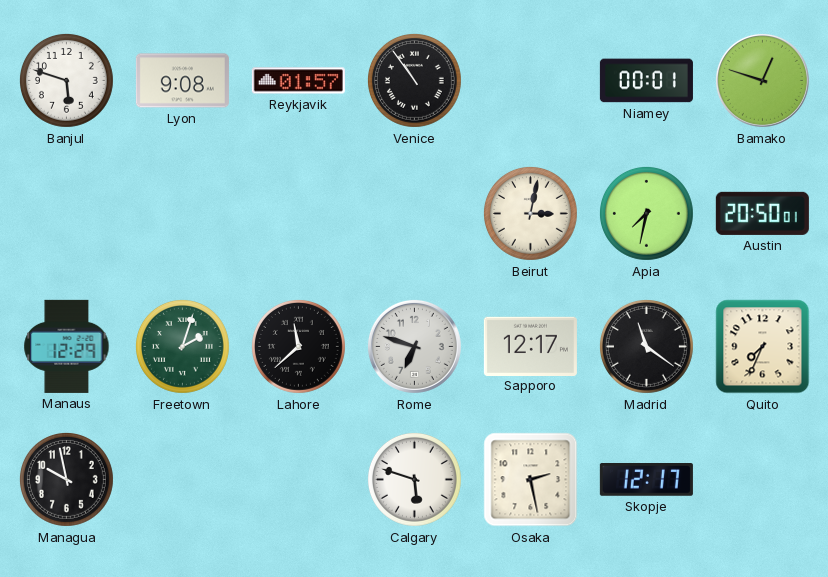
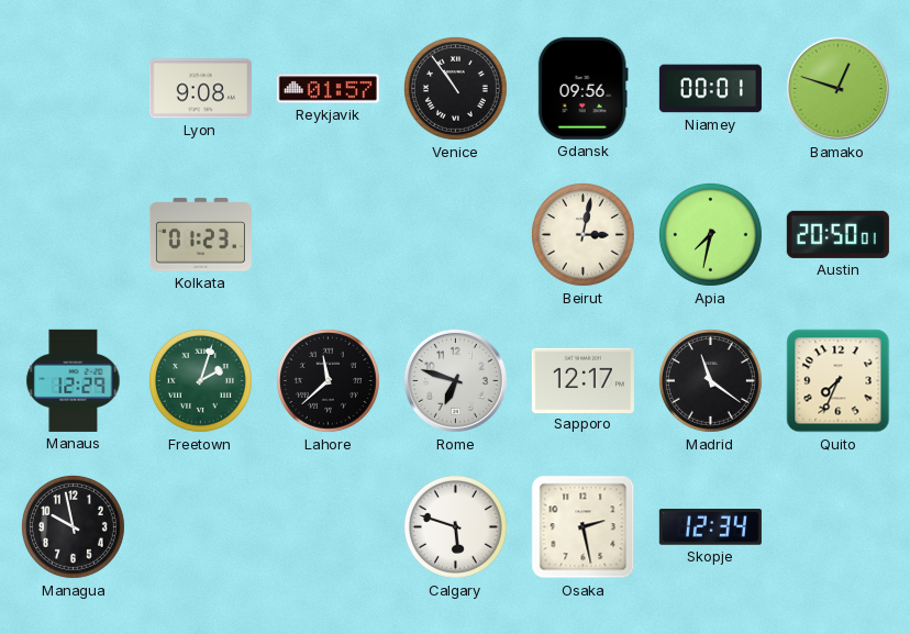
Banjul: 5:48 -> none (66, 80)
Gdansk: none -> 09:56 (582, 88)
Kolkata: none -> 01:23 (200, 235)
Skopje: 12:17 -> 12:34 (710, 527)
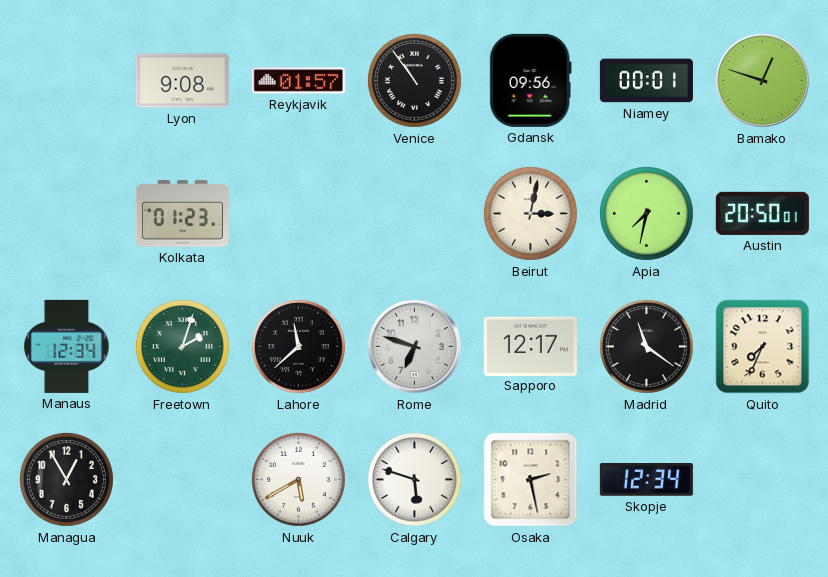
Manaus: 12:29 -> 12:34 (67, 346)
Managua: 9:58 -> 12:55 (66, 479)
Nuuk: none -> 5:40 (298, 479)
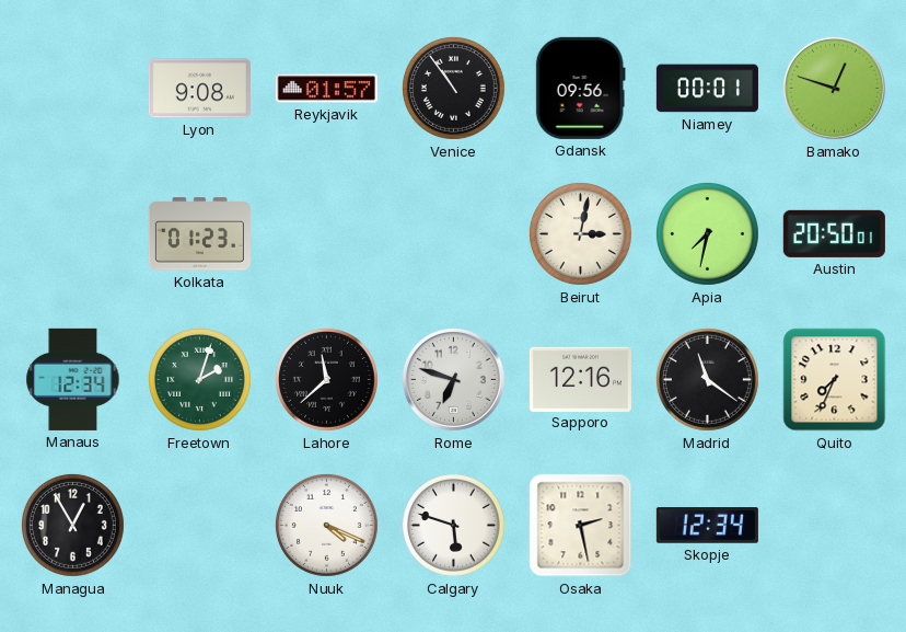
Sapporo: 12:17 -> 12:16 (580, 379)
Nuuk: 5:40 -> 4:19 (326, 525)
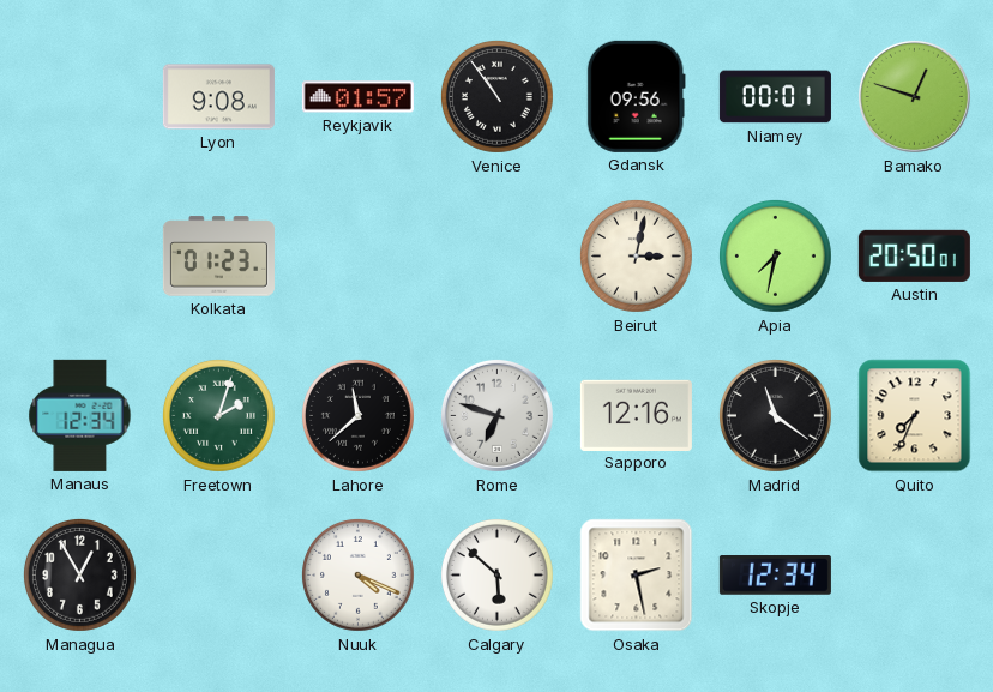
Calgary: 5:48 -> 5:52 (496, 574)
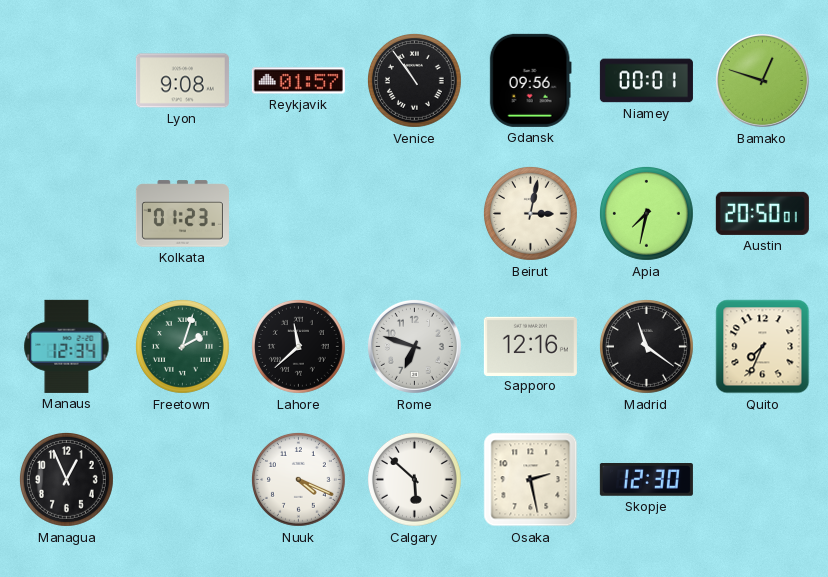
Managua: 12:55 -> 12:56 (66, 479)
Skopje: 12:34 -> 12:30 (646, 480)
